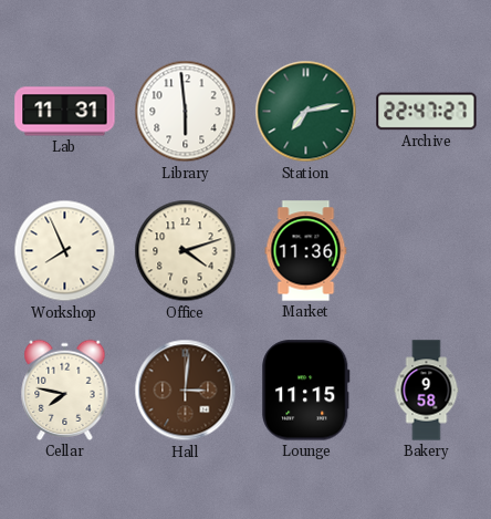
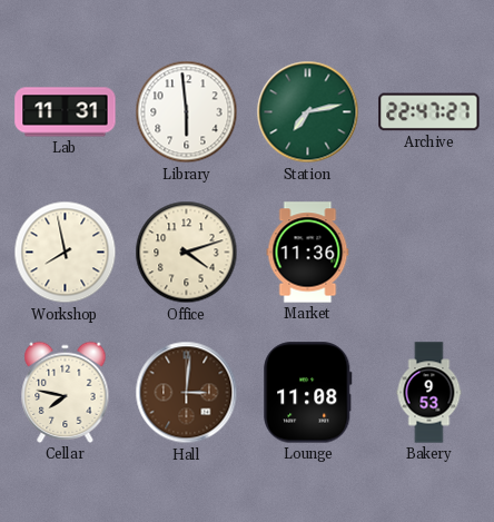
Workshop: 7:56 -> 7:58 (66, 253)
Lounge: 11:15 -> 11:08 (308, 393)
Bakery: 9:58 -> 9:53 (429, 393)
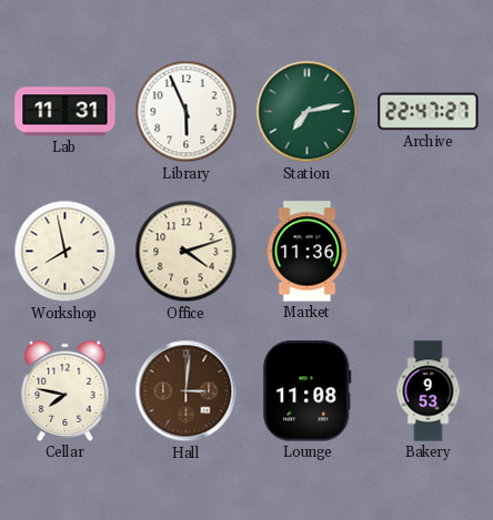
Library: 5:59 -> 5:56 (187, 112)
